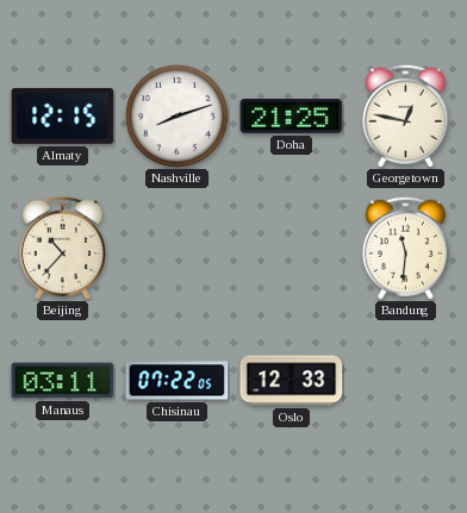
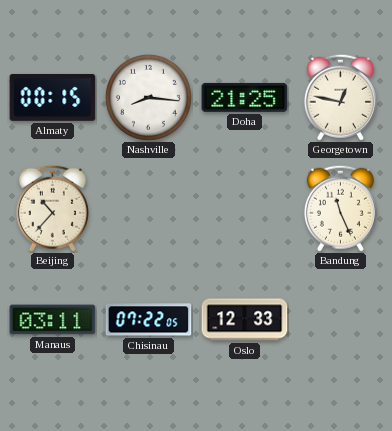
Almaty: 12:15 -> 00:15 (53, 97)
Nashville: 8:12 -> 8:16 (148, 97)
Bandung: 11:31 -> 11:26 (340, 208)
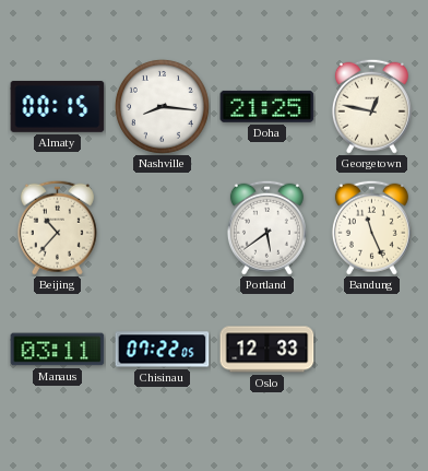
Portland: none -> 5:39 (266, 227)
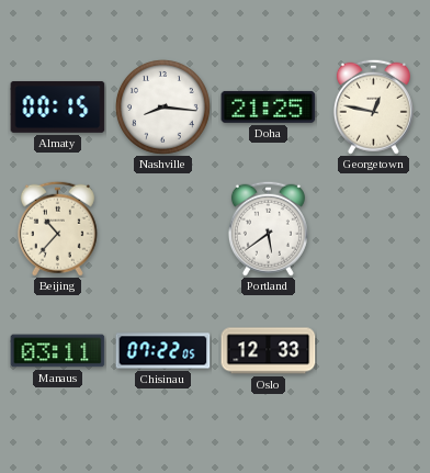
Bandung: 11:26 -> none (371, 227)
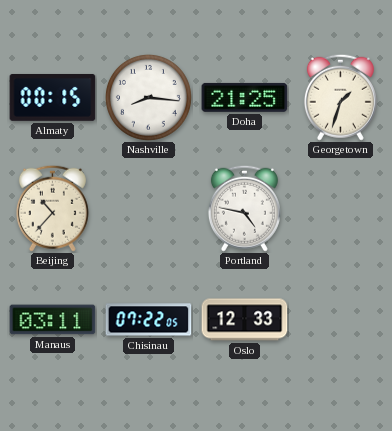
Georgetown: 12:47 -> 1:33 (340, 97)
Portland: 5:39 -> 4:47 (244, 208)
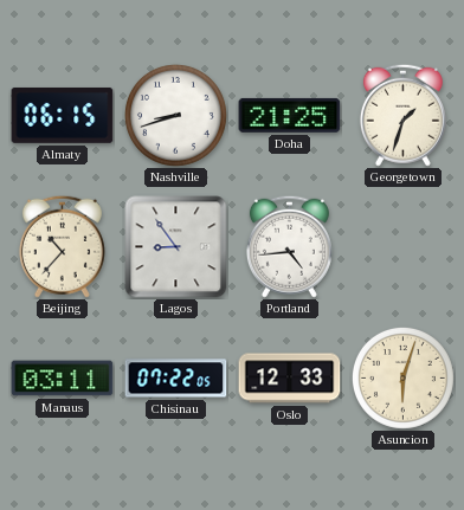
Almaty: 00:15 -> 06:15 (63, 115)
Nashville: 8:16 -> 8:42 (175, 115)
Lagos: none -> 8:54 (176, 247)
Portland: 4:47 -> 4:44 (289, 246)
Asuncion: none -> 6:03 (402, 377)
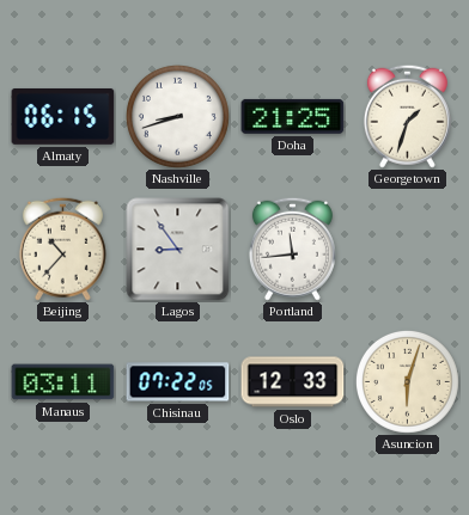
Portland: 4:44 -> 11:44 (292, 249)
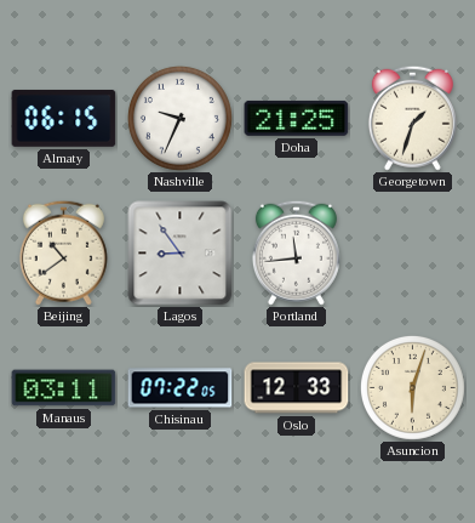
Nashville: 8:42 -> 9:34 (179, 118)
Beijing: 10:37 -> 10:39 (63, 252)
